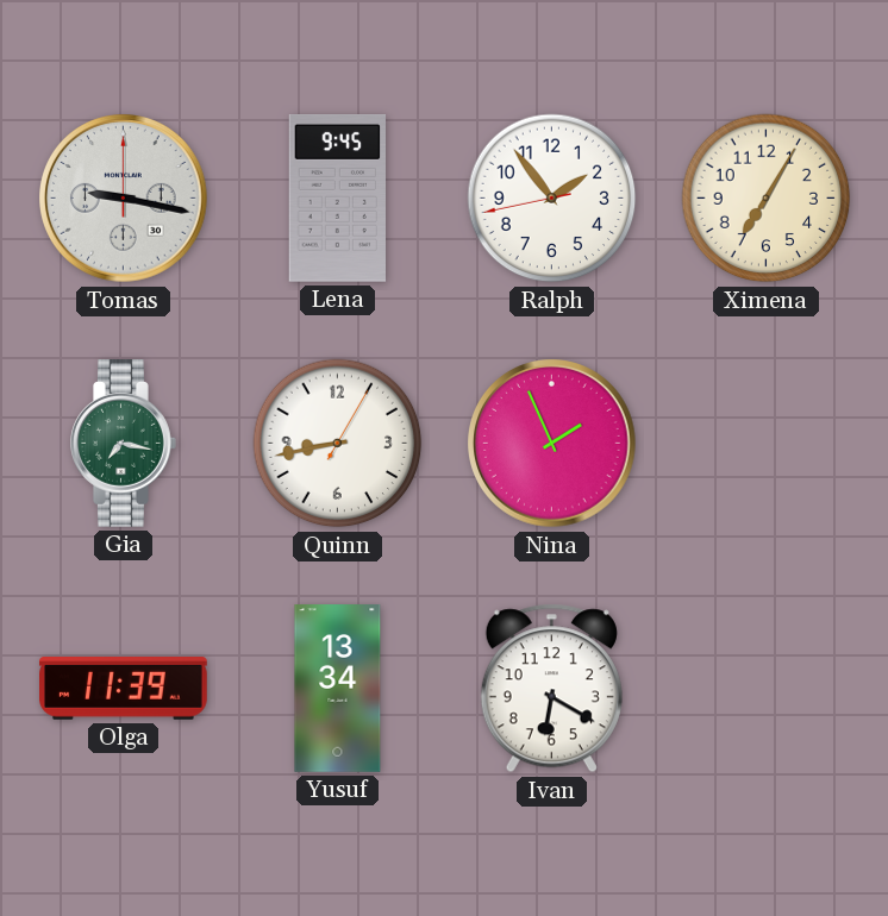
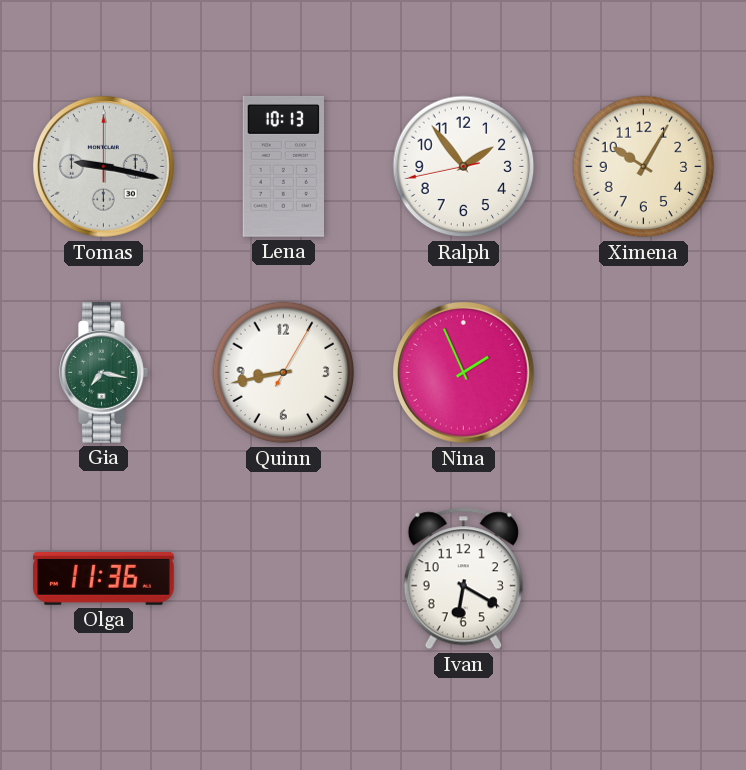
Lena: 9:45 -> 10:13 (283, 167)
Ximena: 7:05 -> 10:05 (644, 167)
Olga: 11:39 -> 11:36 (104, 579)
Yusuf: 13:34 -> none (338, 689)
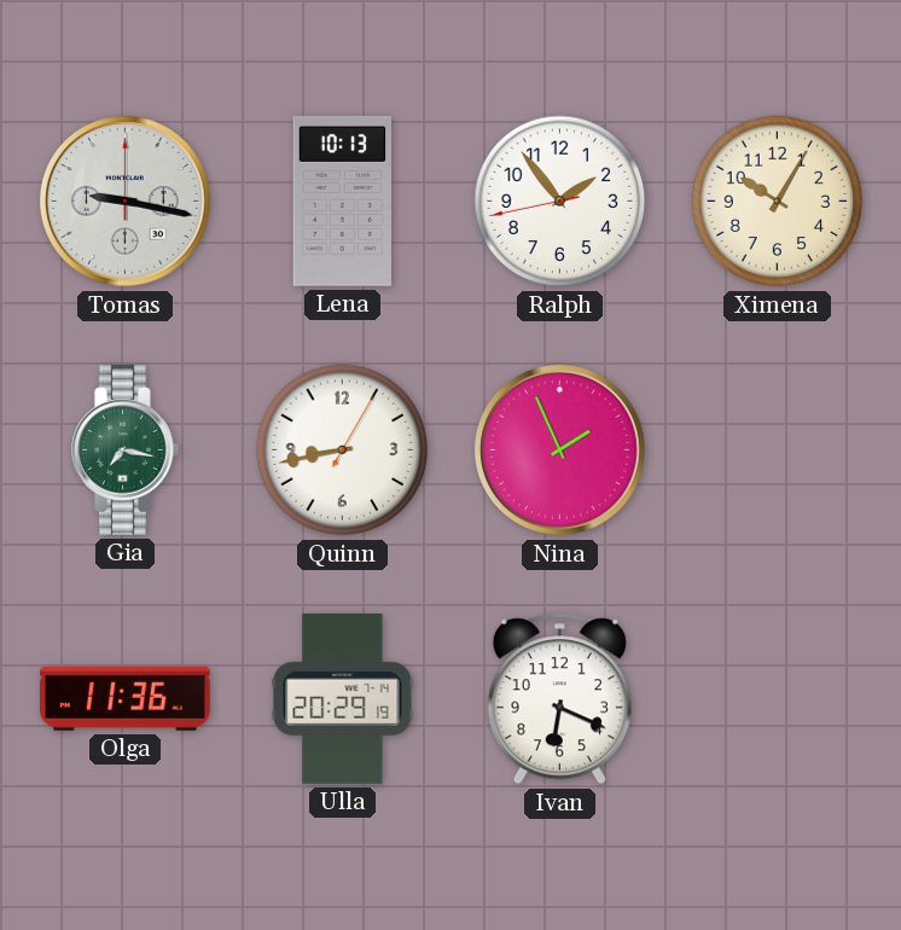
Ulla: none -> 20:29 (343, 699)
Ivan: 6:20 -> 6:19 (559, 699)
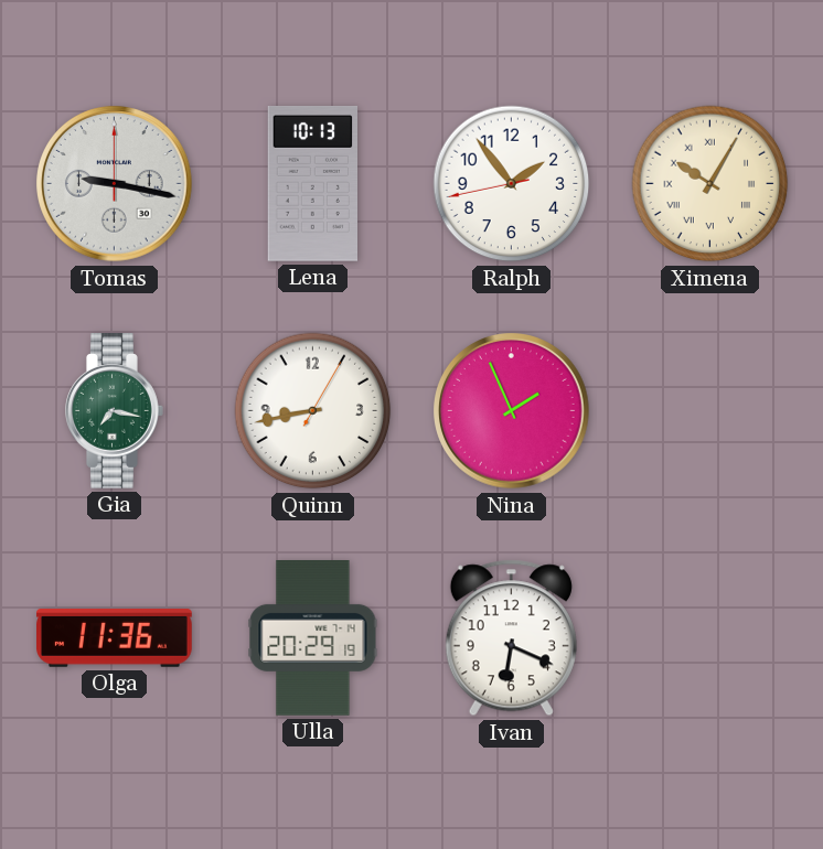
Ximena numerals: Arabic -> Roman (710, 184)
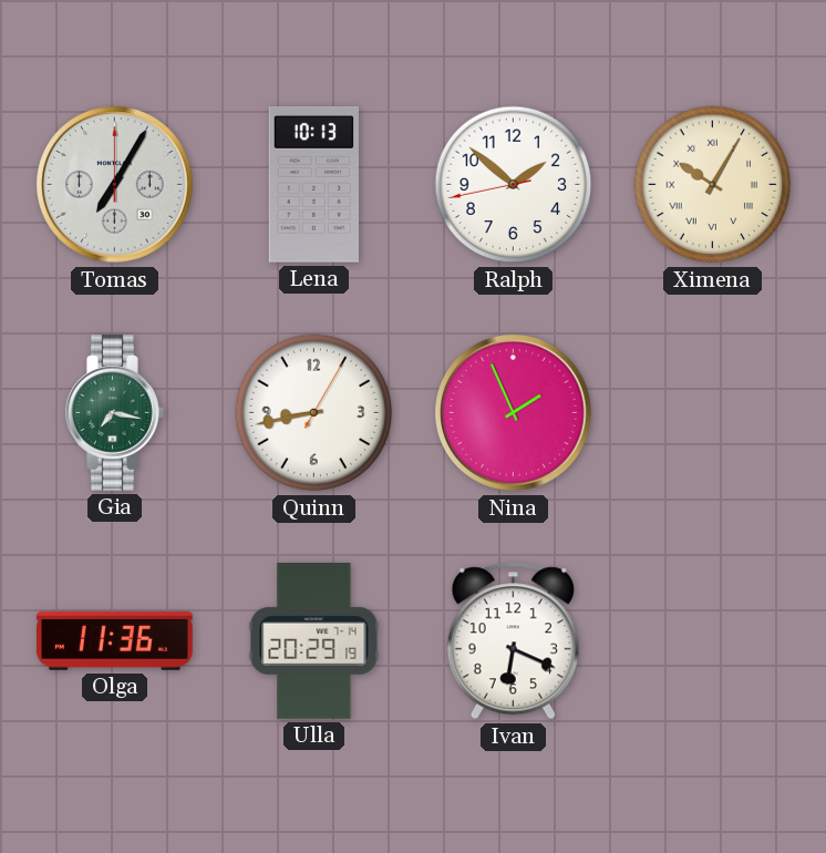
Tomas: 9:17 -> 7:05 (115, 185)
Ralph: 1:53 -> 1:51 (514, 185)
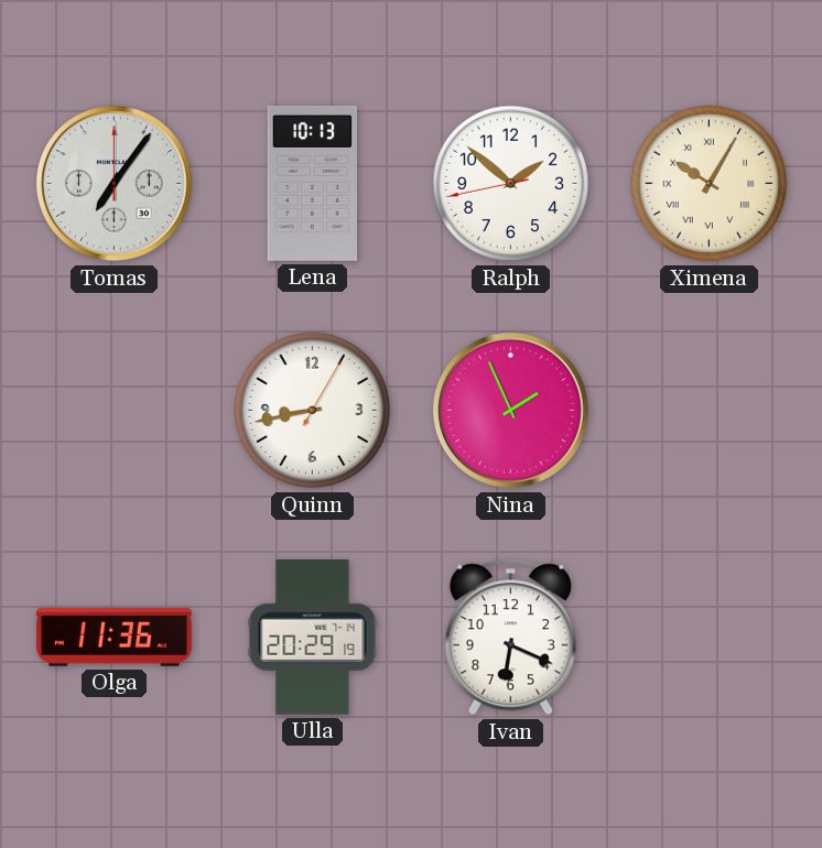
Tomas: 7:05 -> 7:06 (115, 184)
Gia: 7:17 -> none (115, 413)
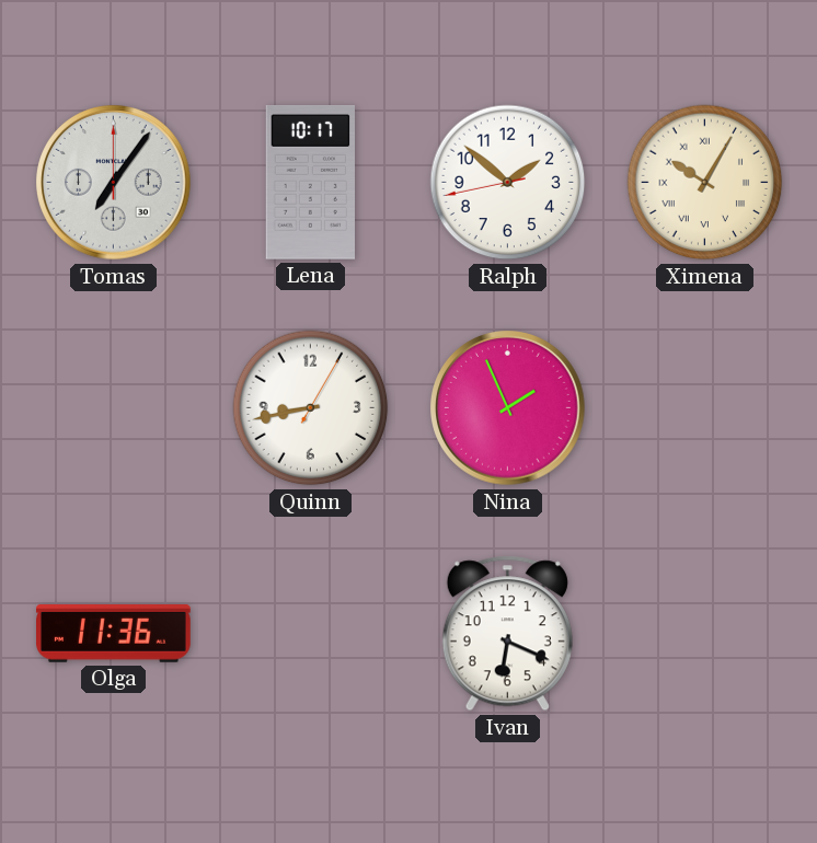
Lena: 10:13 -> 10:17 (310, 183)
Ulla: 20:29 -> none (313, 638)
